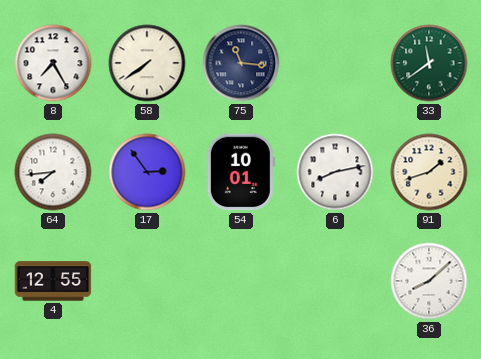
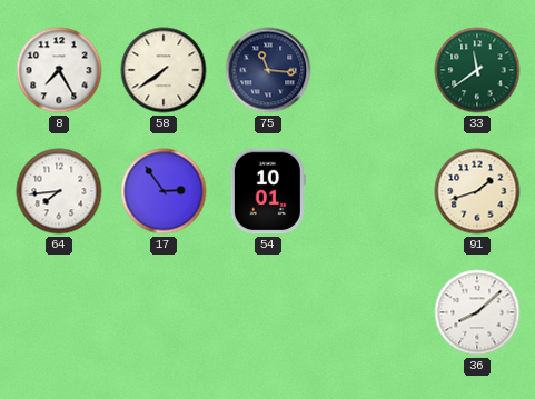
6: 8:13 -> none (335, 172)
4: 12:55 -> none (53, 281)
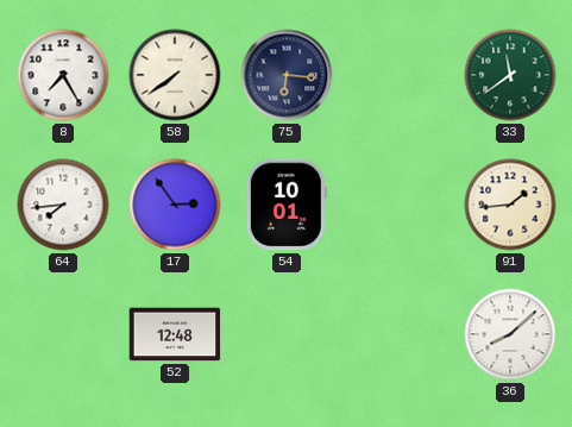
75: 11:16 -> 6:16 (287, 75)
91: 1:42 -> 1:44 (510, 205)
52: none -> 12:48 (175, 334)
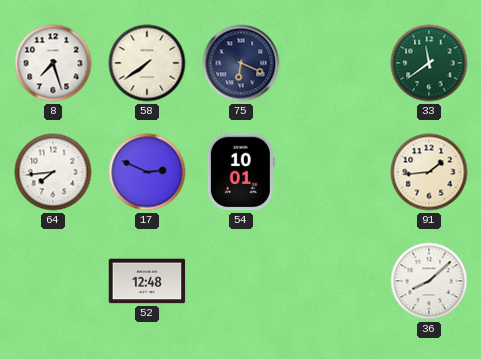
8: 7:25 -> 7:27 (53, 63)
75: 6:16 -> 6:19 (241, 63)
17: 2:54 -> 2:49 (147, 172)
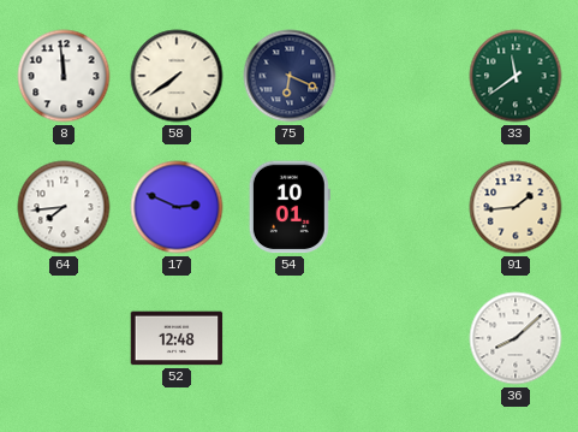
8: 7:27 -> 11:59 (64, 76)
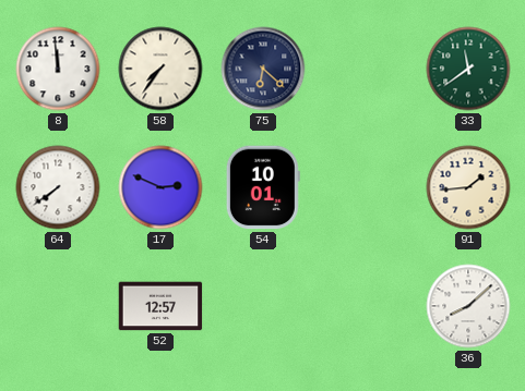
58: 7:39 -> 7:36 (160, 69)
75: 6:19 -> 6:22 (263, 69)
64: 7:44 -> 7:39 (58, 187)
52: 12:48 -> 12:57 (160, 306)
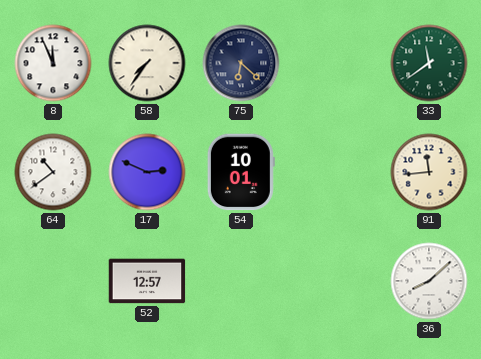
8: 11:59 -> 11:56 (53, 63)
64: 7:39 -> 10:39 (53, 172)
91: 1:44 -> 11:44 (429, 172)
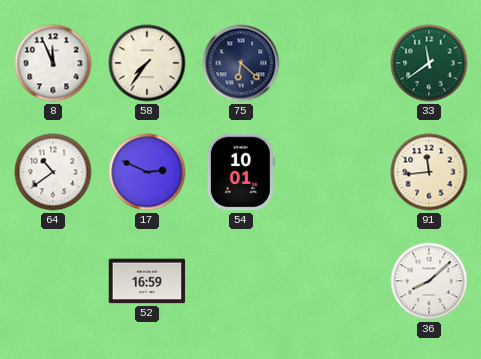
52: 12:57 -> 16:59 (147, 281)
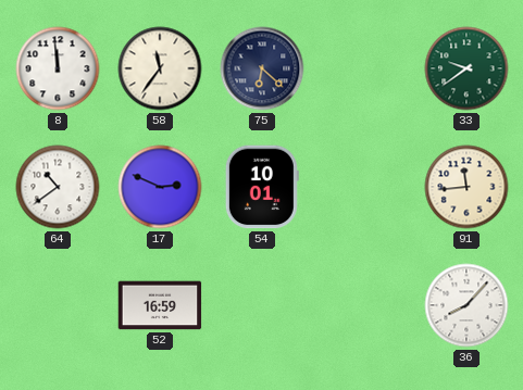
8: 11:56 -> 11:59 (58, 68)
58: 7:36 -> 11:36 (160, 68)
33: 11:39 -> 9:39 (466, 68)
36: 8:08 -> 8:07 (466, 305)
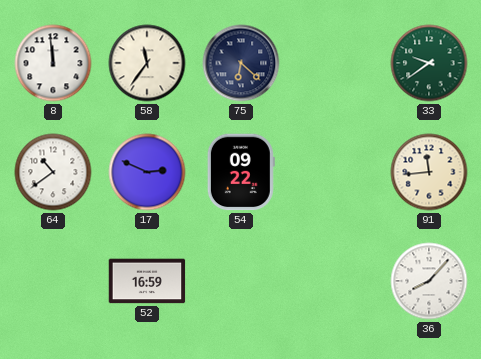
54: 10:01 -> 09:22 (241, 172)
